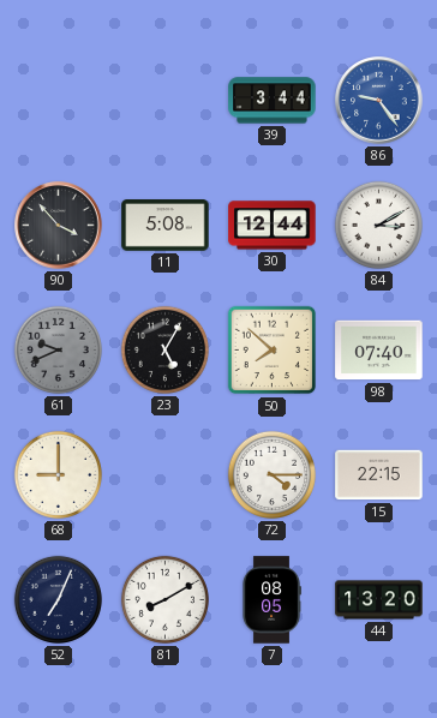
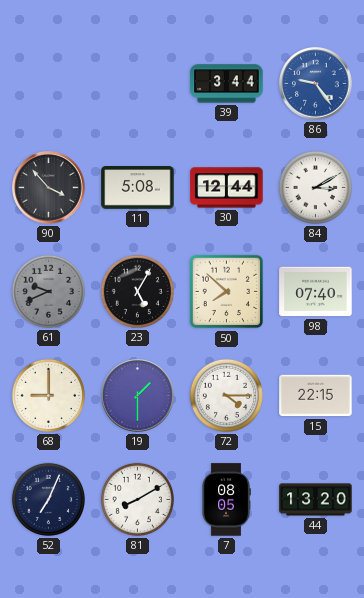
19: none -> 1:30 (138, 396)
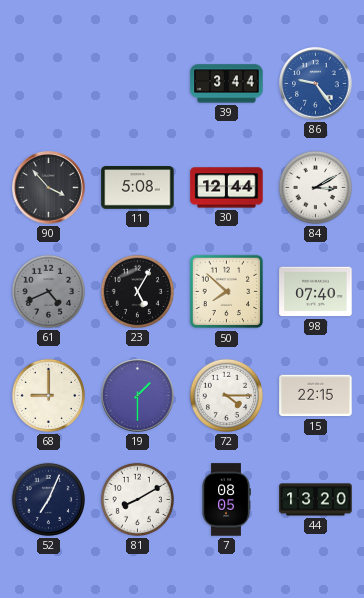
61: 9:41 -> 4:41 (48, 291)
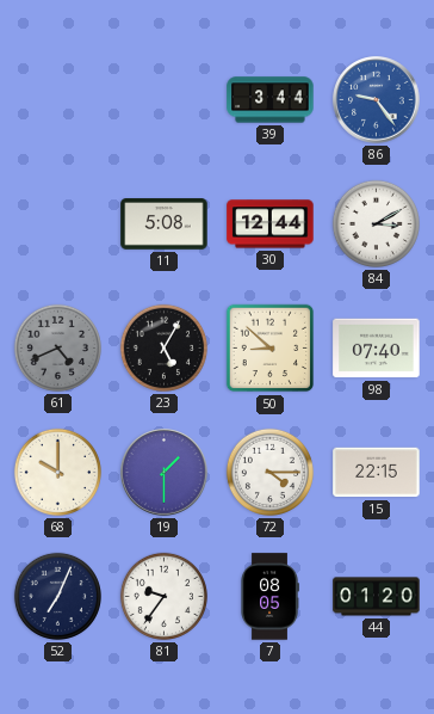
90: 3:53 -> none (49, 188)
50: 7:52 -> 8:52 (271, 349)
68: 9:00 -> 10:00 (57, 472)
81: 8:10 -> 9:36 (163, 596)
44: 13:20 -> 01:20 (377, 597)
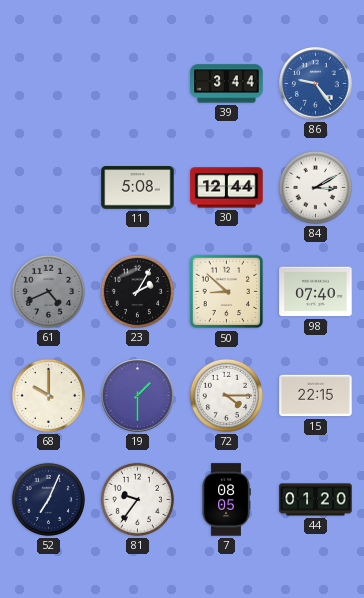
23: 5:05 -> 2:05 (137, 291)
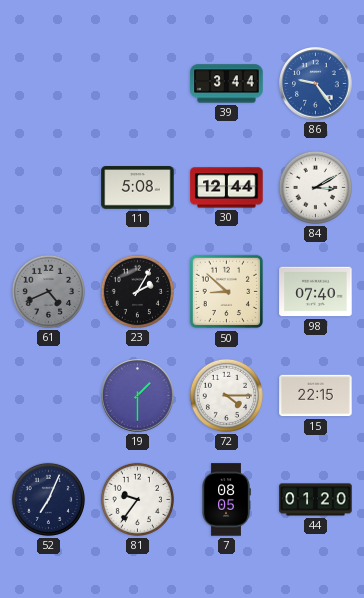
68: 10:00 -> none (48, 395)
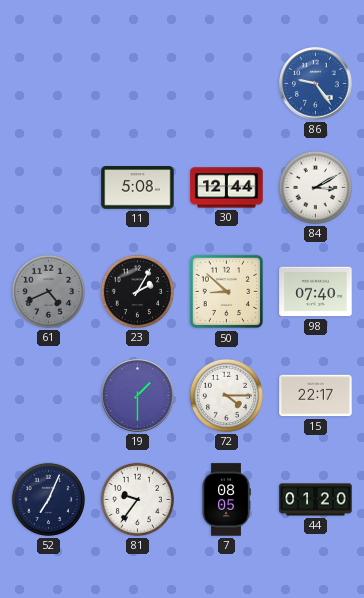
39: 3:44 -> none (227, 84)
15: 22:15 -> 22:17 (316, 396)
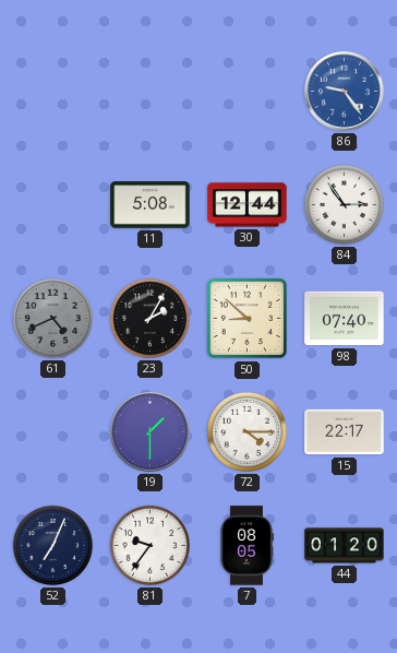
84: 3:10 -> 2:54 (344, 204)
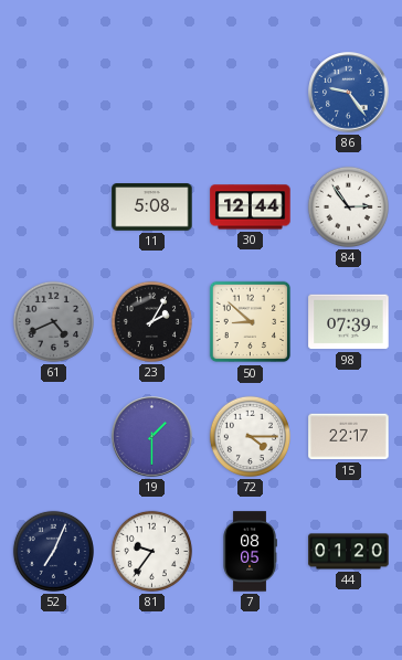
98: 07:40 -> 07:39 (349, 322)
